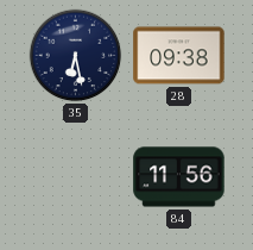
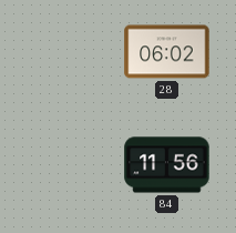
35: 6:28 -> none (76, 56)
28: 09:38 -> 06:02 (167, 52)
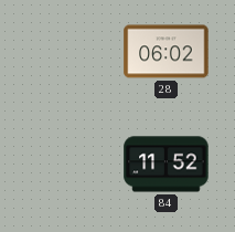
84: 11:56 -> 11:52 (167, 165)
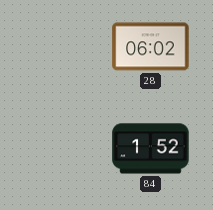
84: 11:52 -> 1:52 (151, 149)
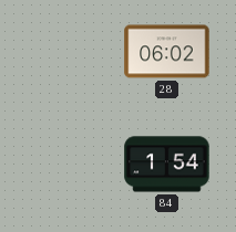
84: 1:52 -> 1:54 (167, 165)
